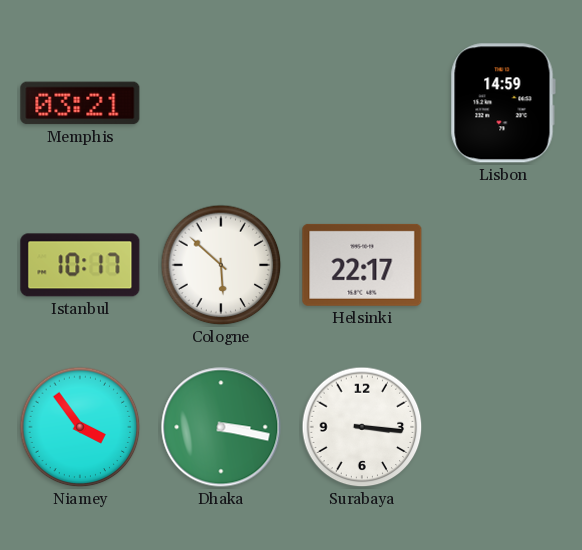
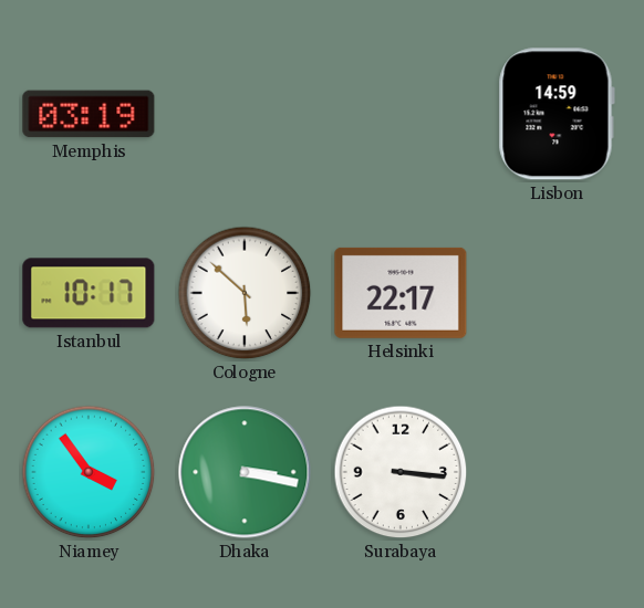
Memphis: 03:21 -> 03:19 (89, 114)
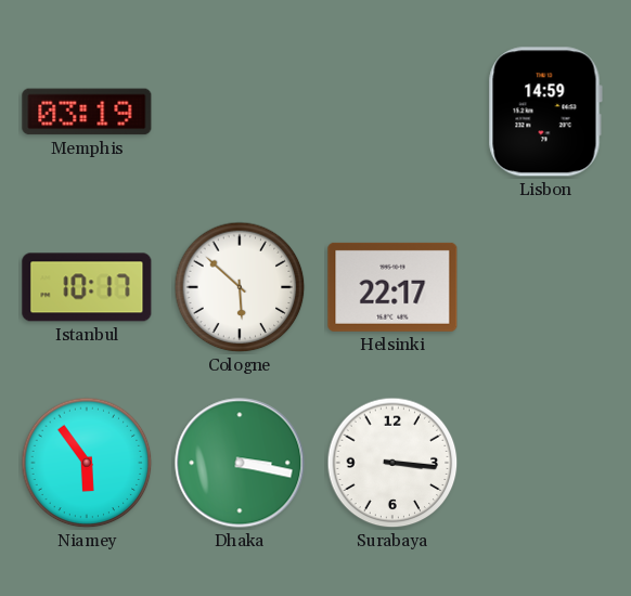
Niamey: 3:54 -> 5:54 (87, 463)
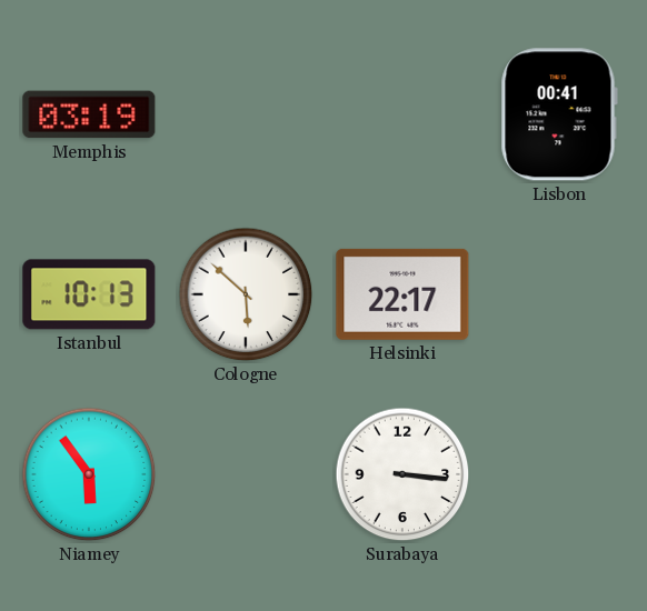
Lisbon: 14:59 -> 00:41 (559, 114)
Istanbul: 10:17 -> 10:13 (89, 294)
Dhaka: 3:17 -> none (240, 463)
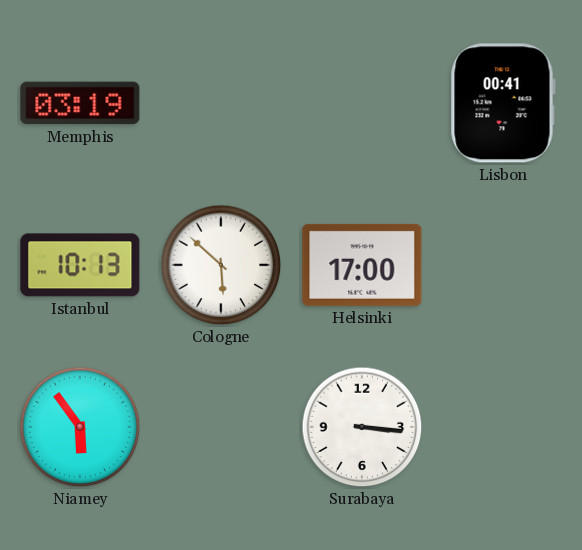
Helsinki: 22:17 -> 17:00 (362, 265)
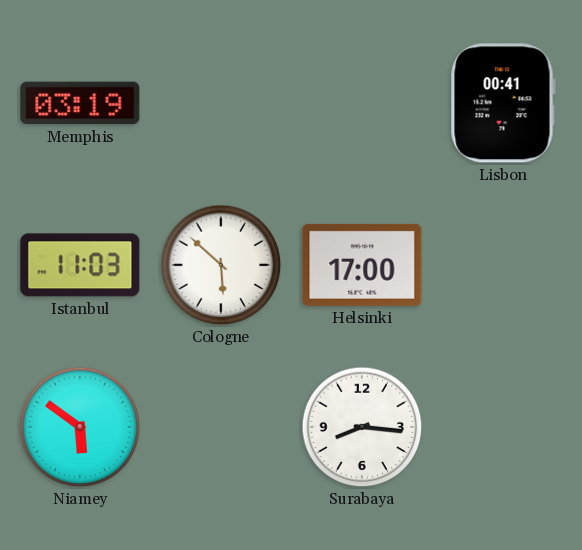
Istanbul: 10:13 -> 11:03 (80, 265)
Niamey: 5:54 -> 5:51 (80, 427)
Surabaya: 3:16 -> 8:16 (362, 427)
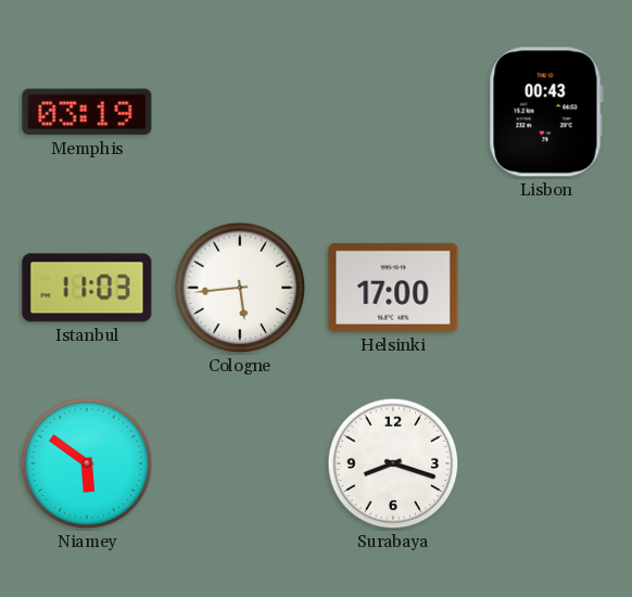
Lisbon: 00:41 -> 00:43 (546, 112)
Cologne: 5:52 -> 5:44 (240, 288)
Surabaya: 8:16 -> 8:18 (393, 463)
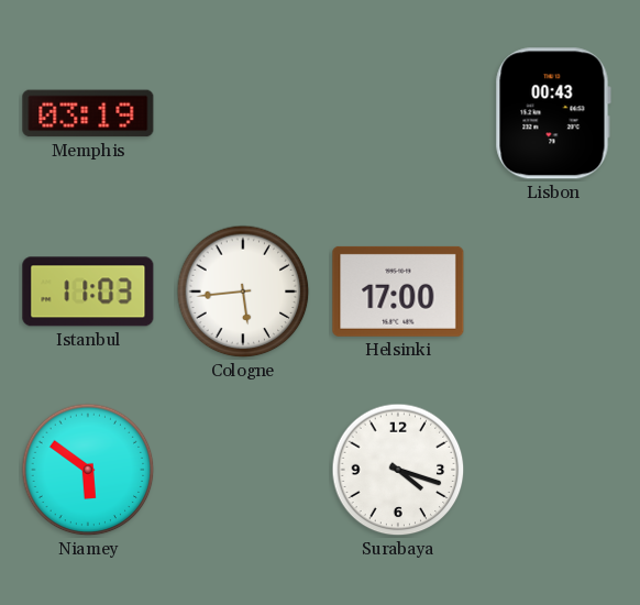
Surabaya: 8:18 -> 4:18 (398, 470)
